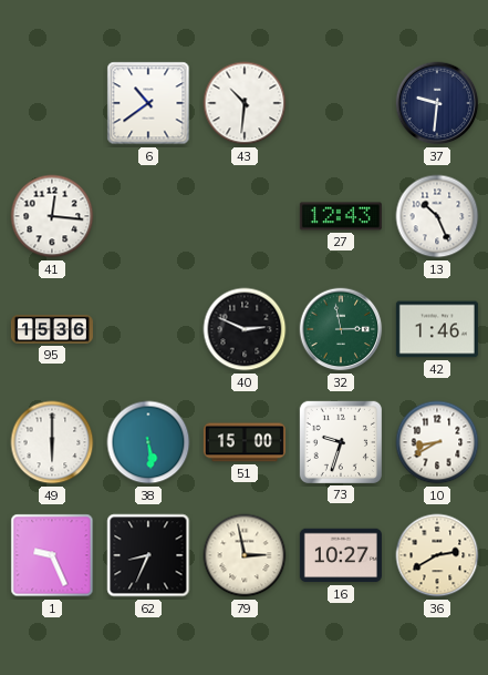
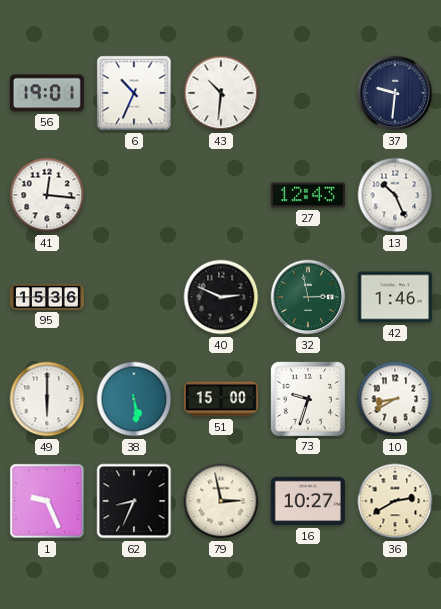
56: none -> 19:01 (47, 93)
6: 10:39 -> 10:34 (134, 93)
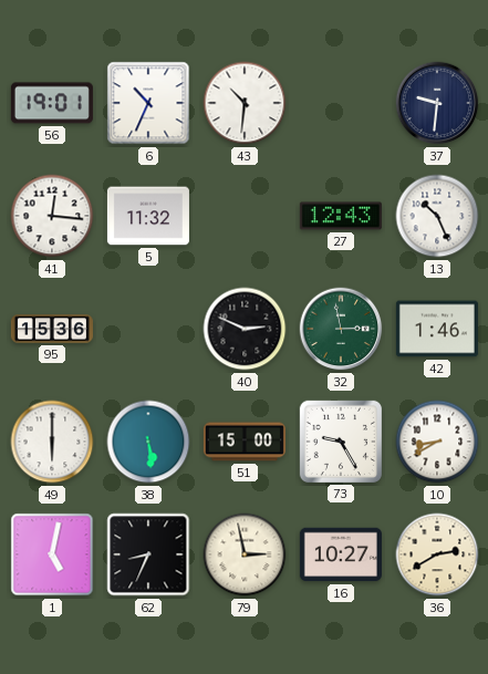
5: none -> 11:32 (148, 216)
73: 9:33 -> 9:25 (341, 442)
1: 9:26 -> 5:02 (52, 554)
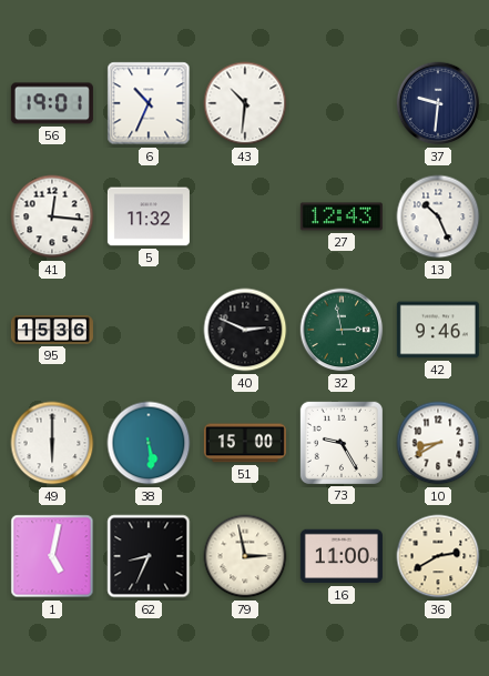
42: 1:46 -> 9:46 (438, 330)
16: 10:27 -> 11:00 (342, 556)
